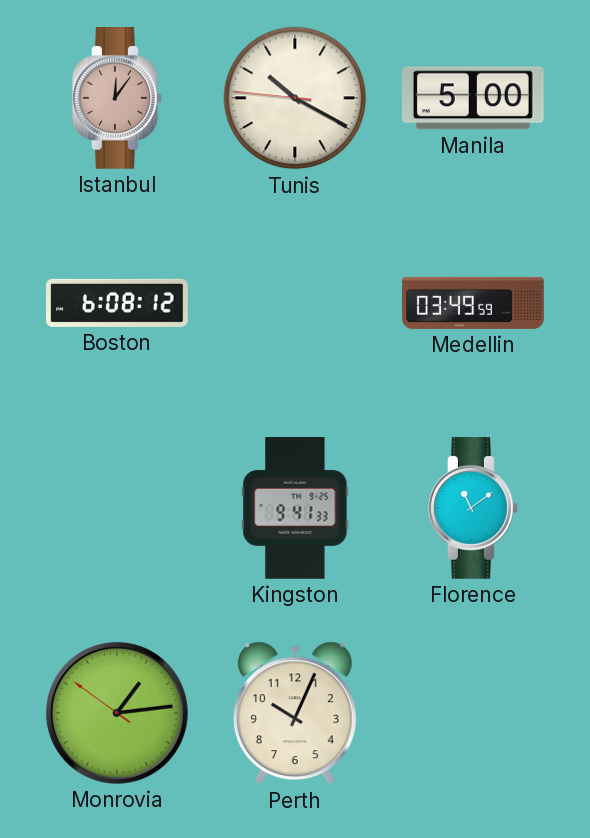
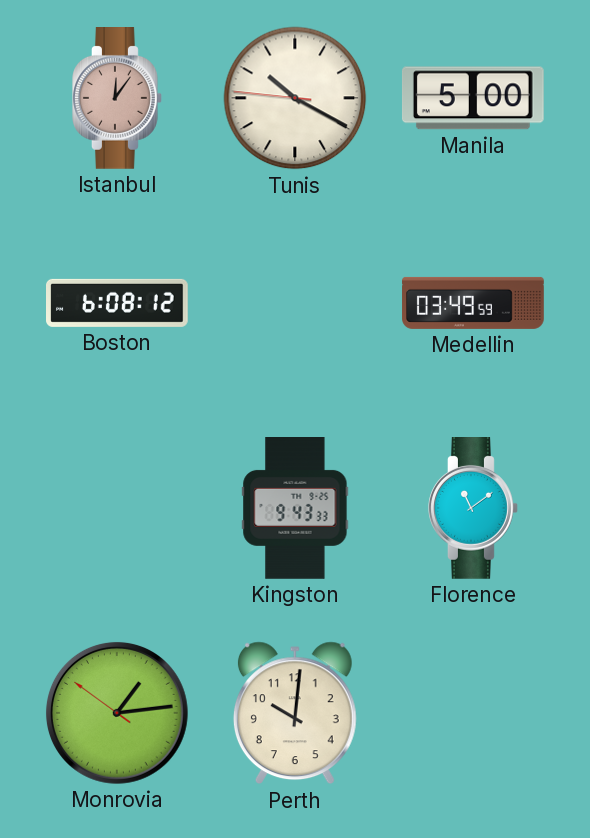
Kingston: 9:41 -> 9:43 (295, 509)
Perth: 10:04 -> 10:01 (295, 713)
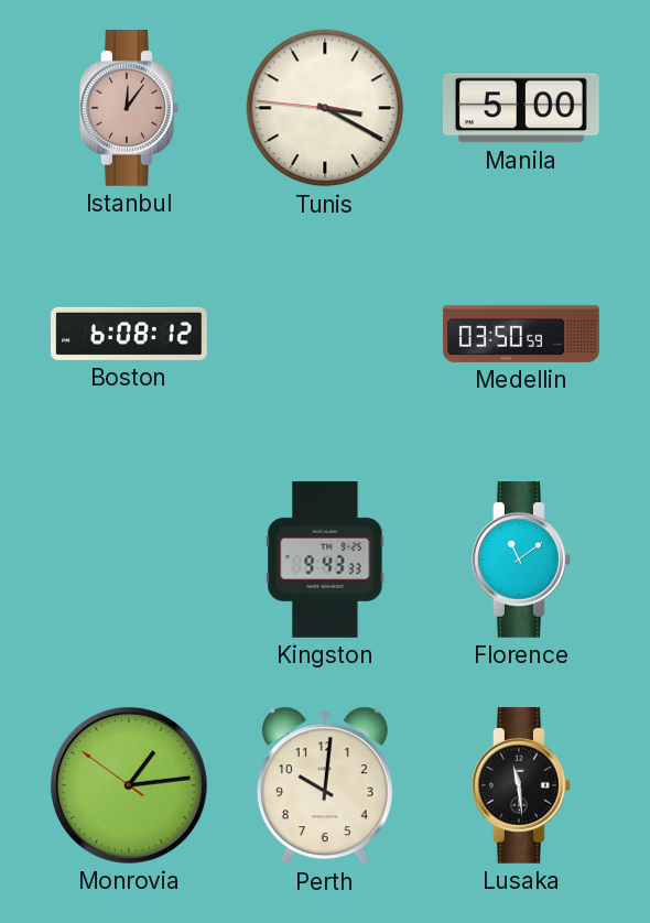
Tunis: 10:19 -> 3:19 (325, 108)
Medellin: 03:49 -> 03:50 (521, 334)
Lusaka: none -> 11:29 (522, 786)
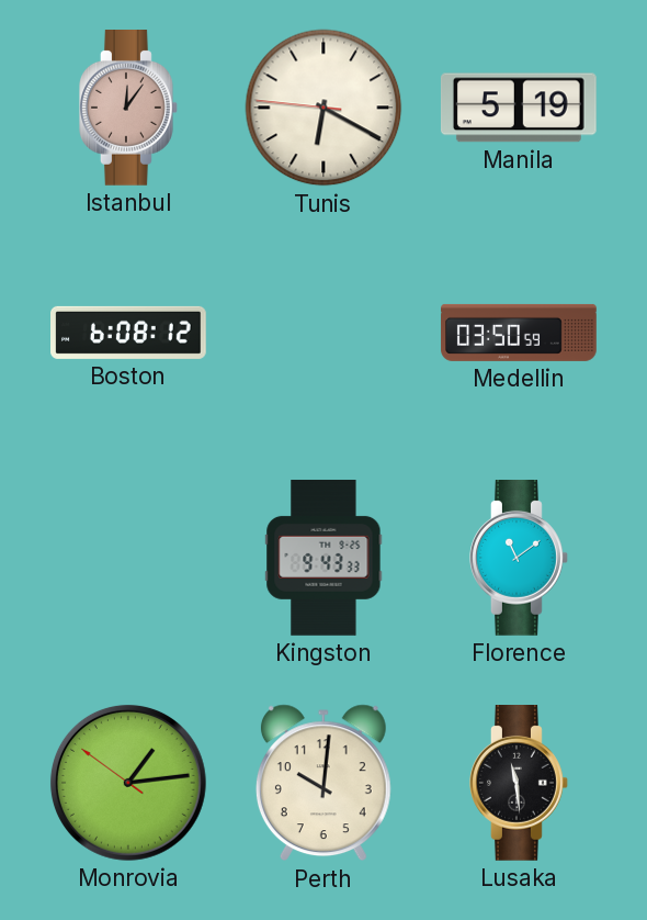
Tunis: 3:19 -> 6:19 (323, 108)
Manila: 5:00 -> 5:19 (519, 108)
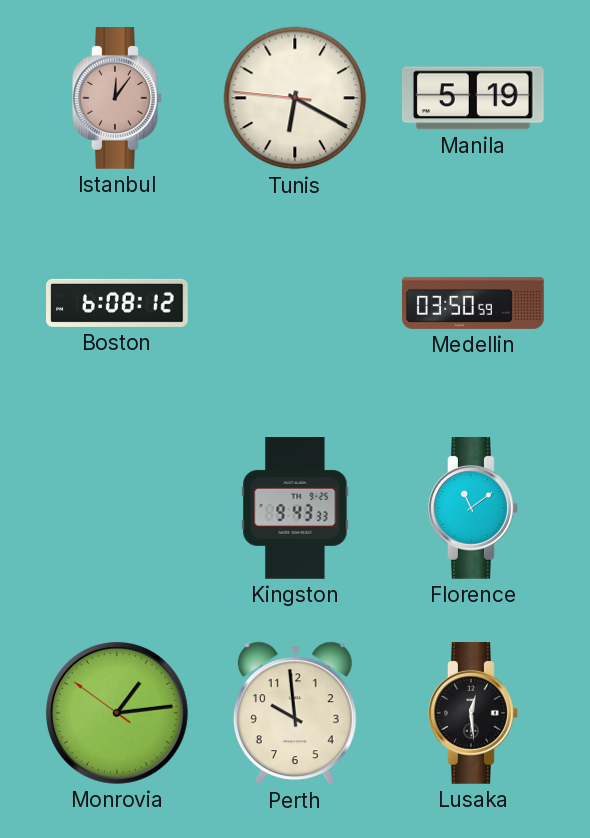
Perth: 10:01 -> 9:59 (295, 713)
Lusaka: 11:29 -> 12:29 (474, 714)
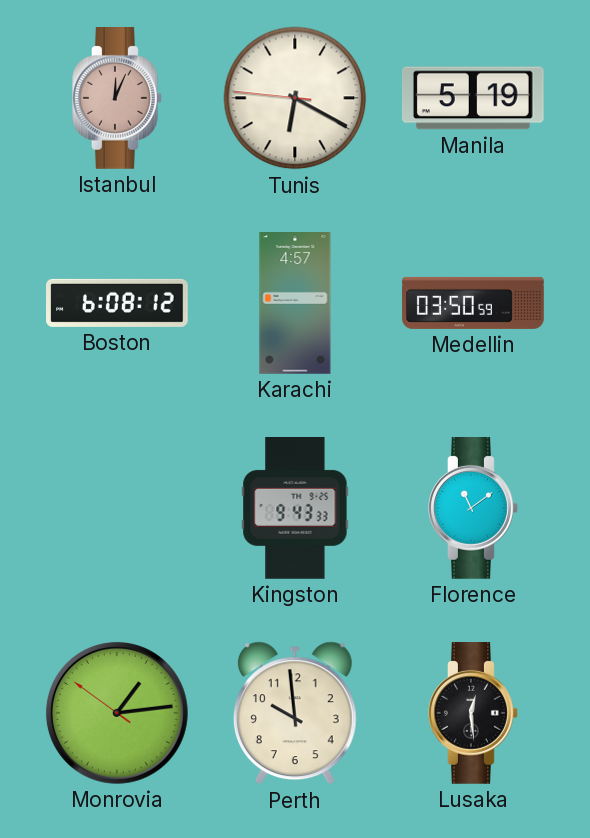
Istanbul: 12:06 -> 12:04 (118, 99)
Karachi: none -> 4:57 (295, 304)
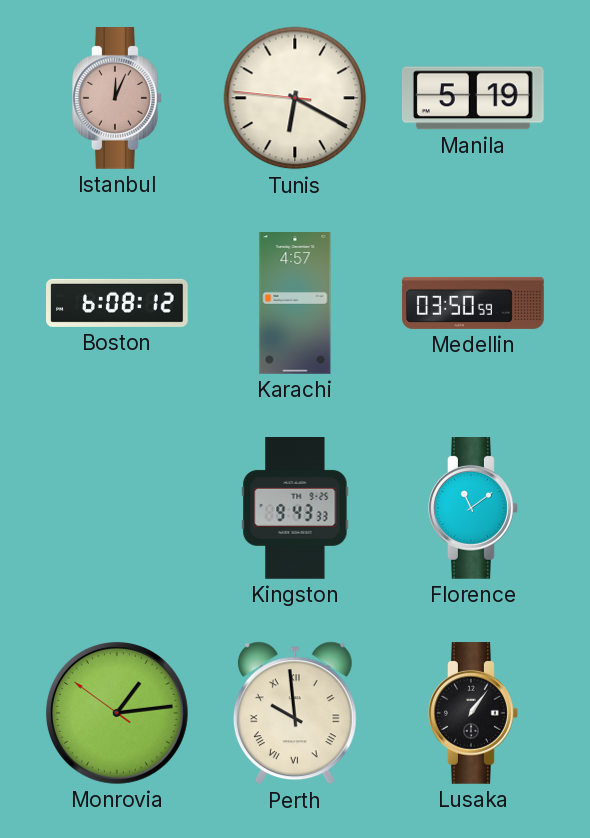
Perth numerals: Arabic -> Roman (295, 713)
Lusaka: 12:29 -> 1:06 (474, 714)
